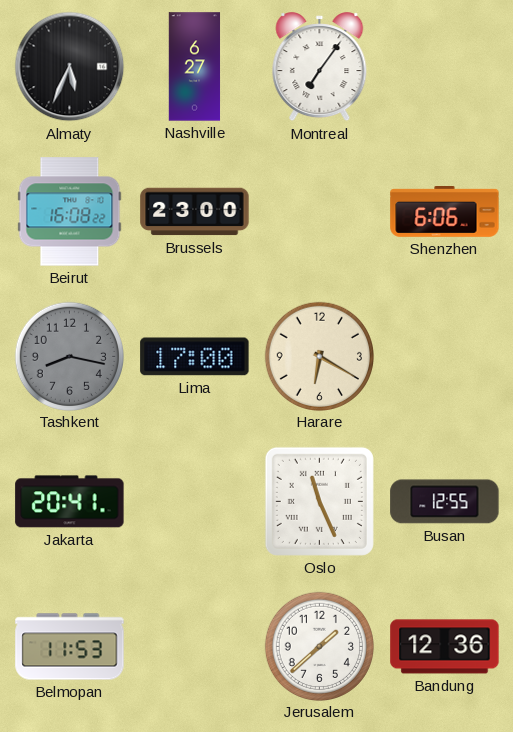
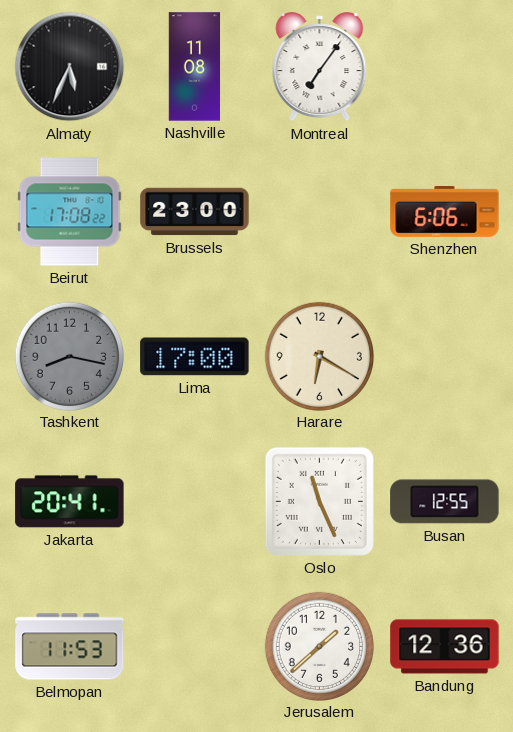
Nashville: 6:27 -> 11:08 (195, 67)
Beirut: 16:08 -> 17:08 (70, 212)
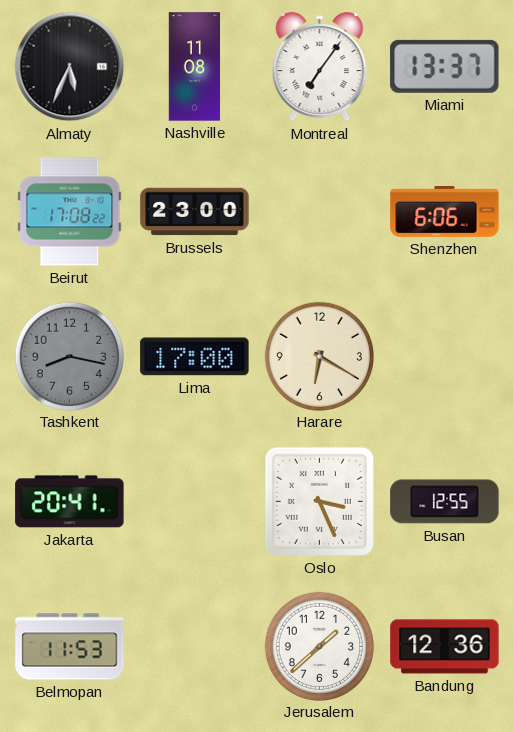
Miami: none -> 13:37 (445, 66)
Oslo: 11:26 -> 3:26 (319, 501)
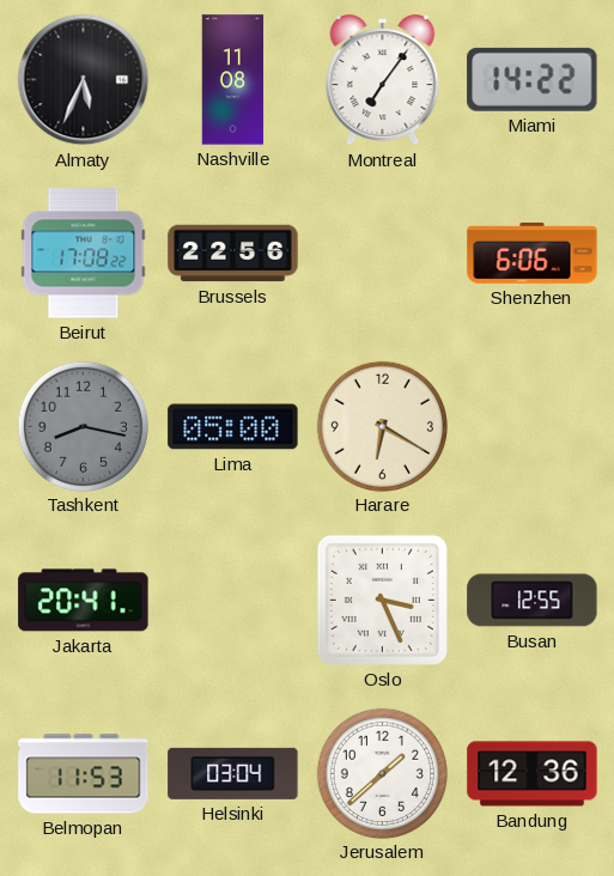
Miami: 13:37 -> 14:22 (533, 79)
Brussels: 23:00 -> 22:56 (233, 254)
Lima: 17:00 -> 05:00 (233, 427)
Helsinki: none -> 03:04 (233, 773)
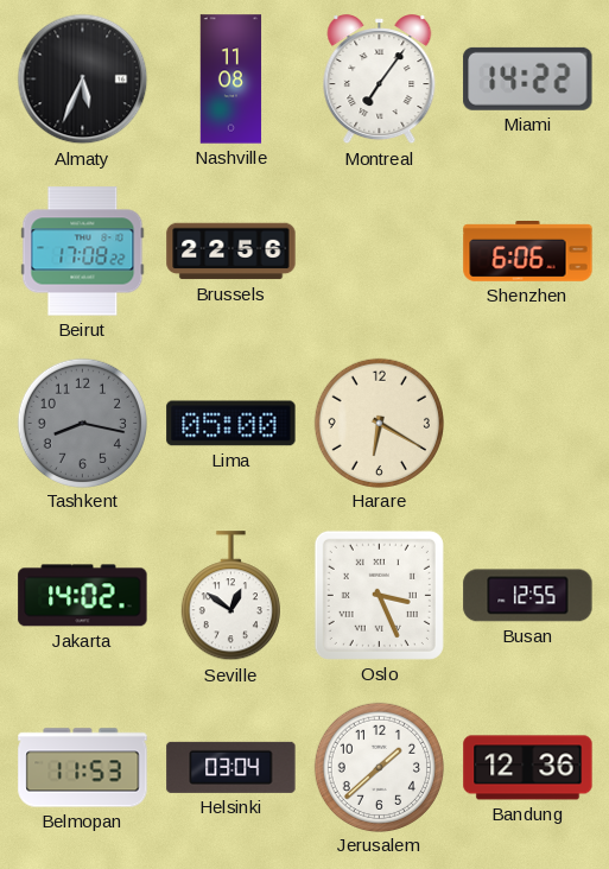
Jakarta: 20:41 -> 14:02 (83, 596)
Seville: none -> 12:51 (230, 596)
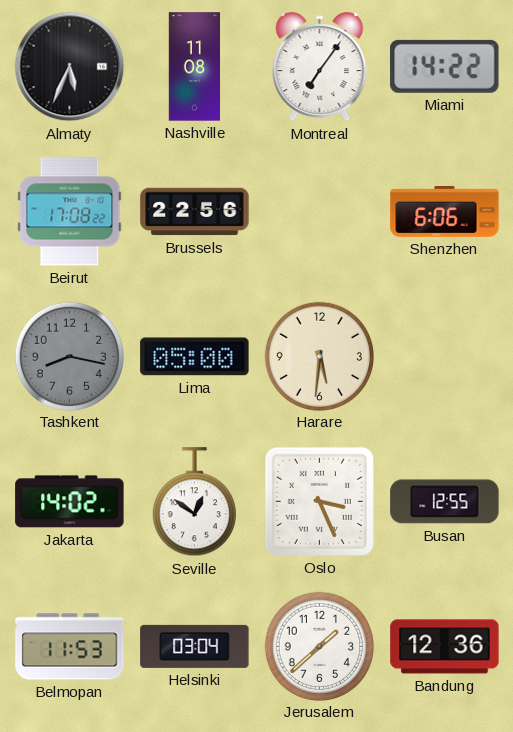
Harare: 6:20 -> 5:31 (319, 356)
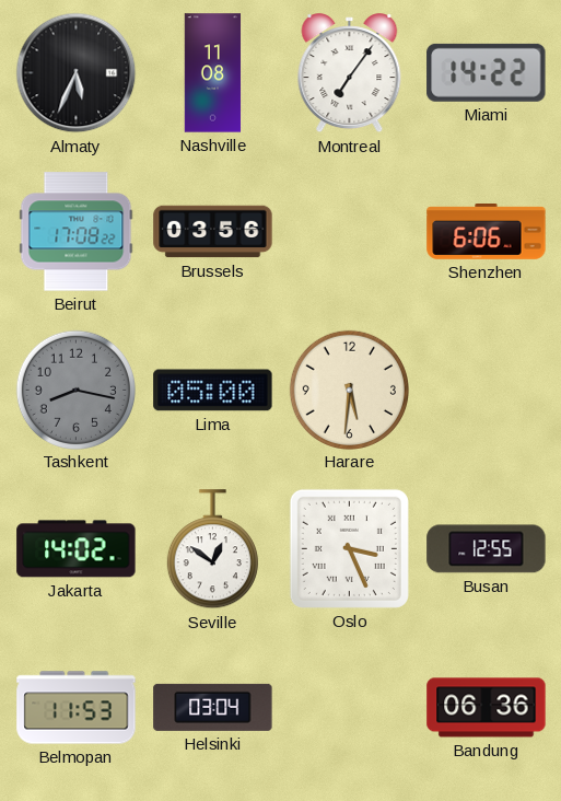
Brussels: 22:56 -> 03:56 (213, 232)
Jerusalem: 1:38 -> none (319, 646)
Bandung: 12:36 -> 06:36 (487, 708)
